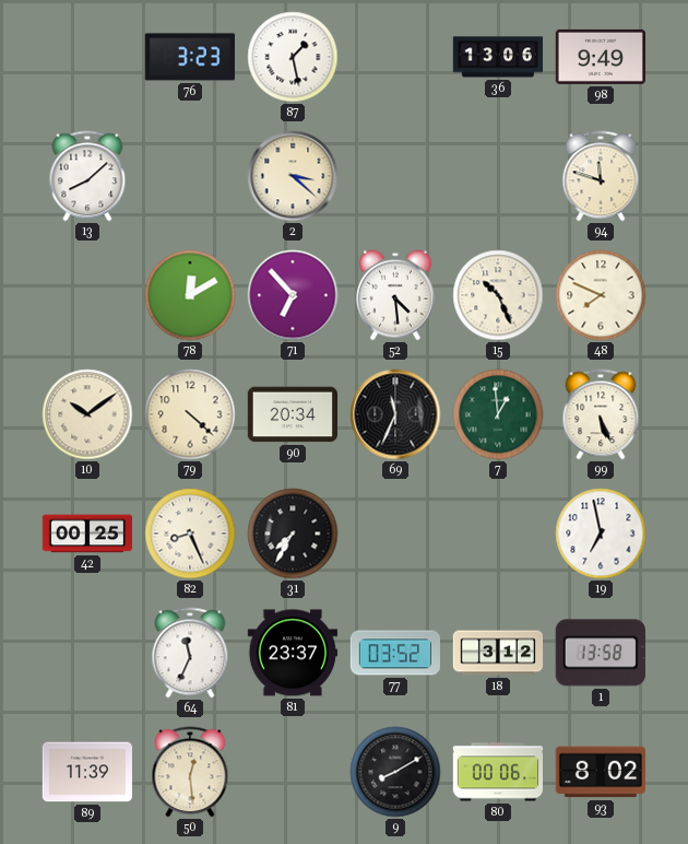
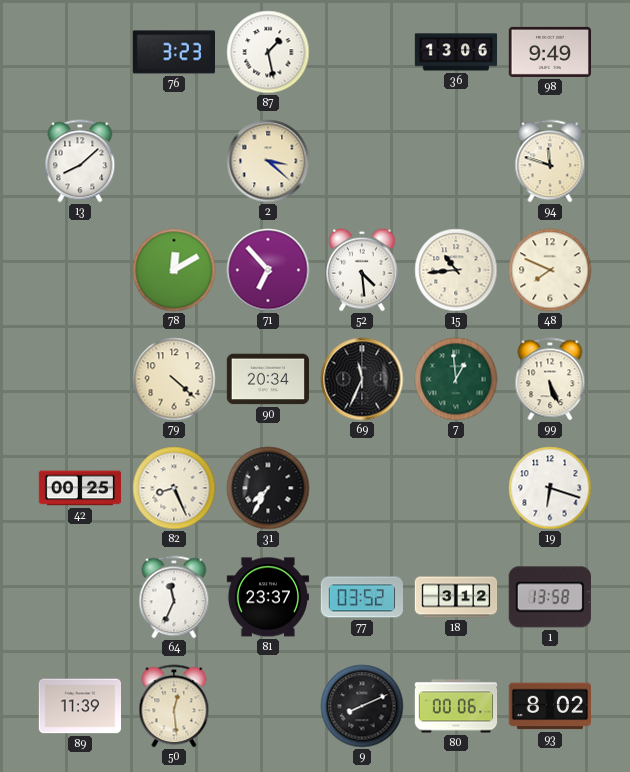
15: 10:26 -> 10:44 (456, 270)
10: 10:09 -> none (87, 414)
19: 6:58 -> 6:18 (550, 488)
9: 8:10 -> 8:11 (362, 706)
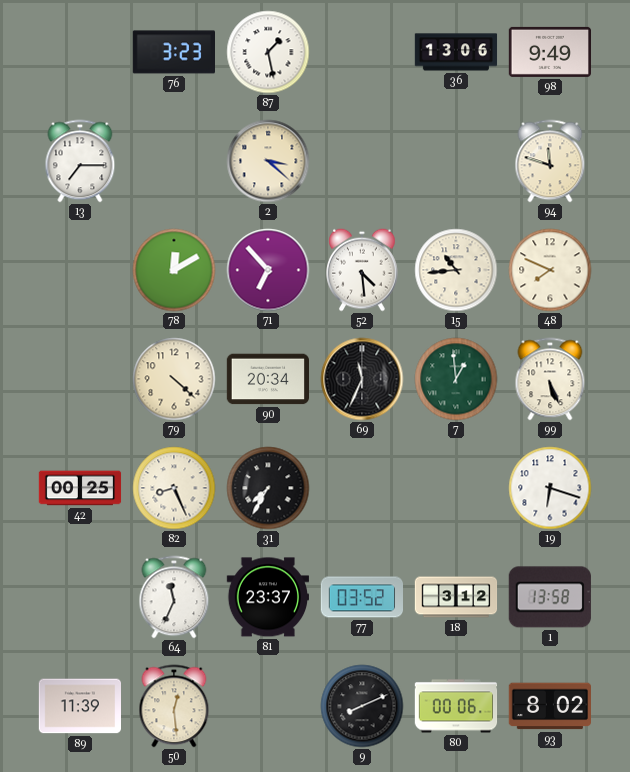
13: 8:08 -> 7:15 (80, 161)
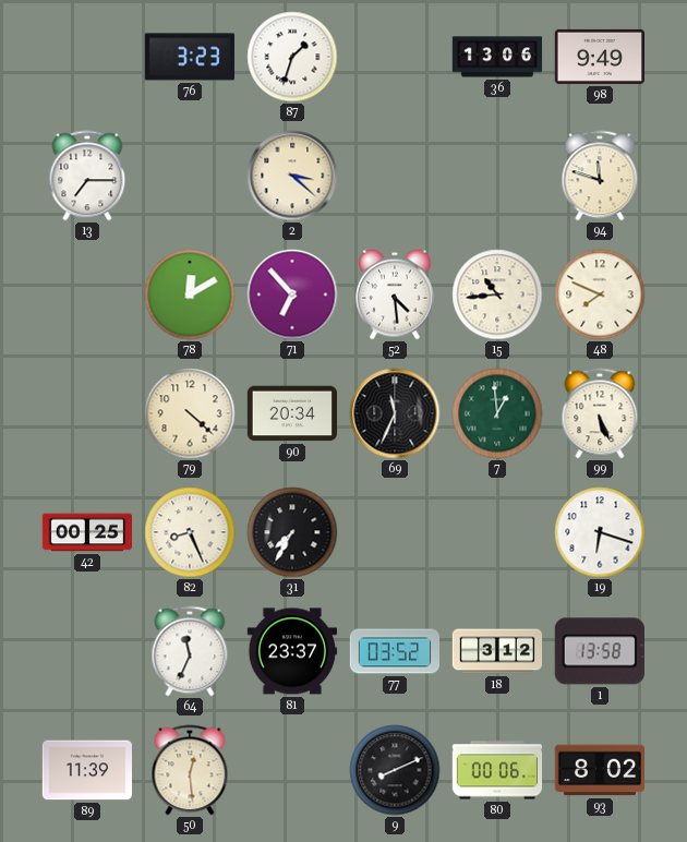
87: 1:28 -> 1:33 (292, 57)
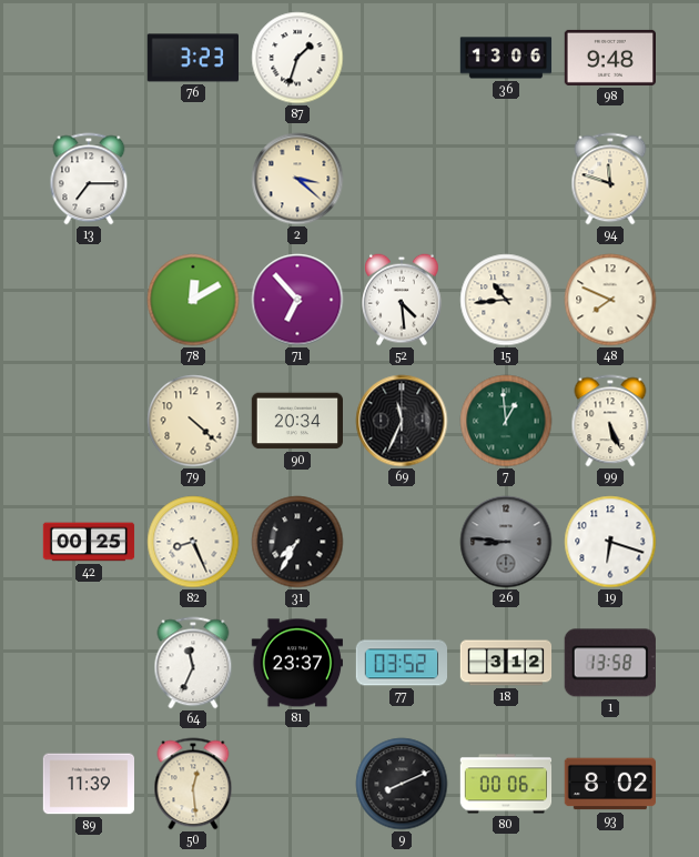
98: 9:49 -> 9:48 (609, 58)
26: none -> 8:46 (506, 542)
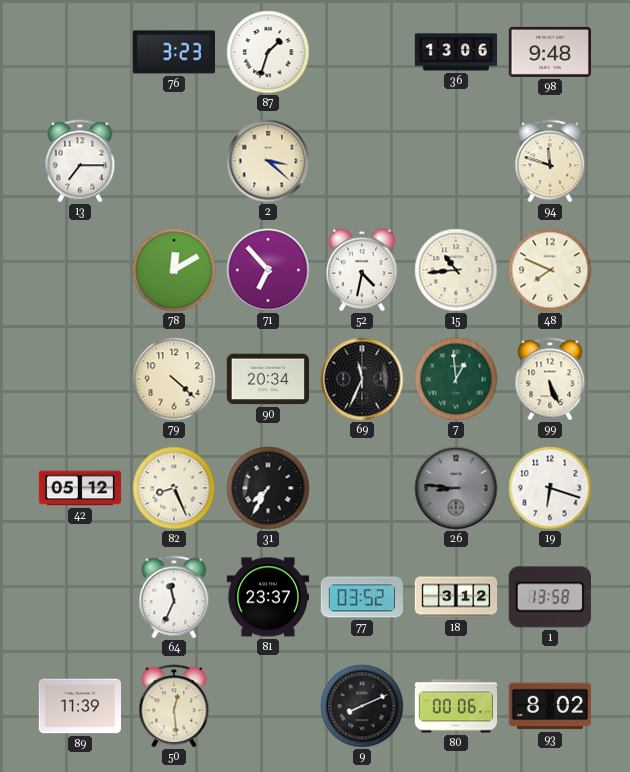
52: 4:29 -> 4:32 (363, 270)
42: 00:25 -> 05:12 (80, 488)
